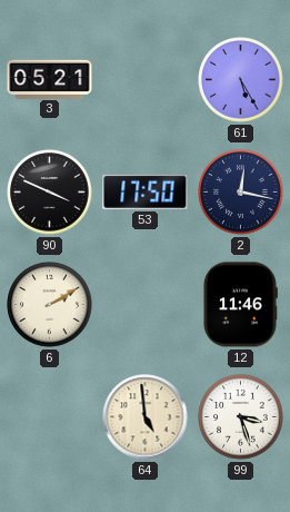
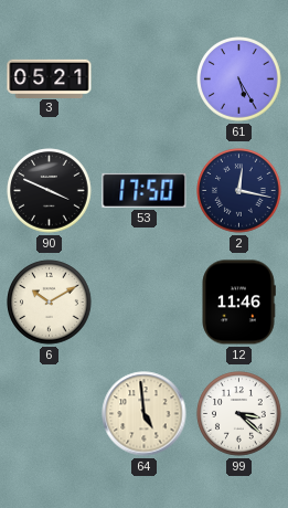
6: 2:10 -> 10:10 (50, 303)
99: 3:27 -> 3:22 (239, 414)
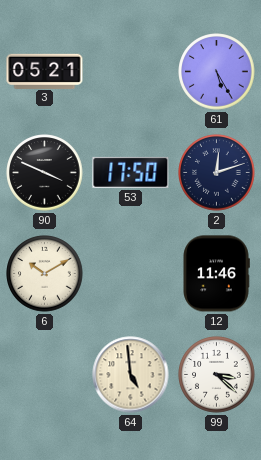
2: 12:17 -> 12:12 (217, 173)
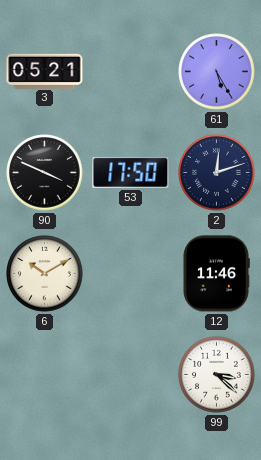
64: 4:59 -> none (131, 375)
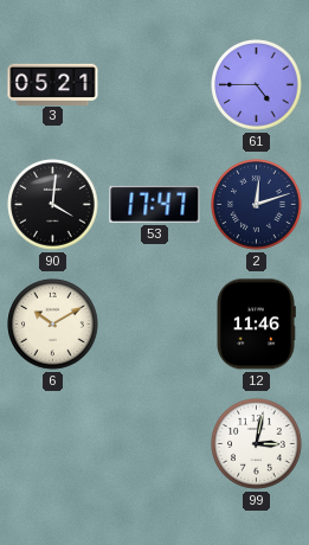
61: 5:25 -> 4:45 (257, 85)
90: 3:49 -> 4:01 (53, 205)
53: 17:50 -> 17:47 (155, 204)
99: 3:22 -> 3:02 (257, 444)
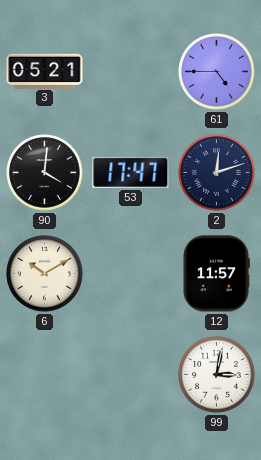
12: 11:46 -> 11:57 (216, 274)
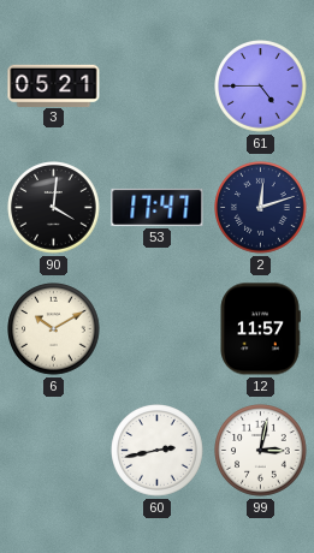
60: none -> 2:43 (158, 451)
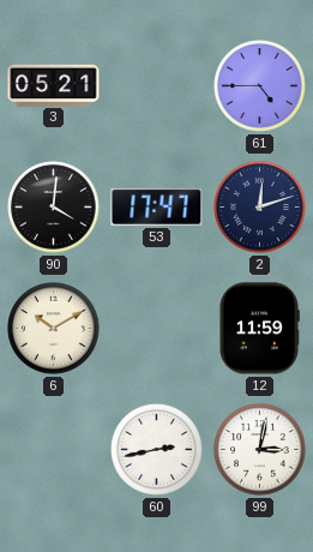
12: 11:57 -> 11:59 (259, 329)
